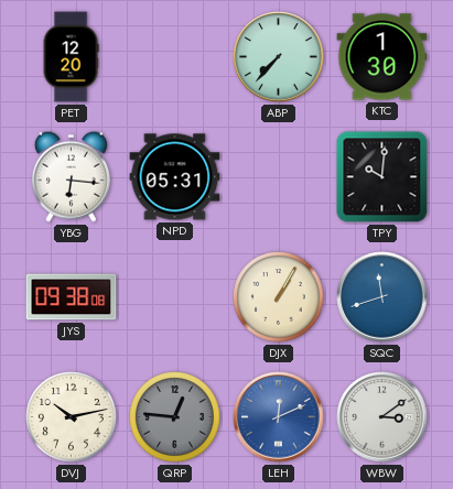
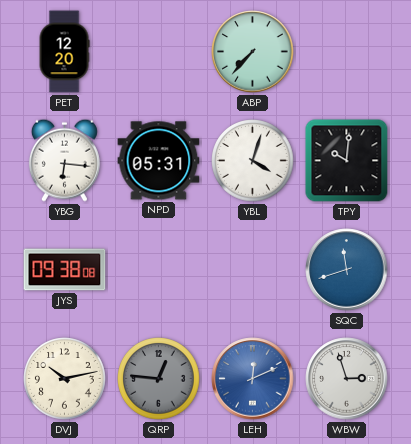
KTC: 1:30 -> none (382, 57)
YBL: none -> 4:03 (253, 161)
DJX: 1:05 -> none (279, 297)
WBW: 3:09 -> 2:57 (347, 379)
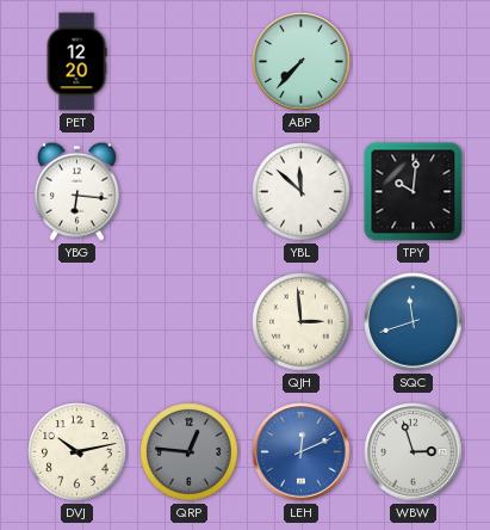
NPD: 05:31 -> none (159, 161)
YBL: 4:03 -> 11:52 (302, 192)
JYS: 09:38 -> none (65, 270)
QJH: none -> 2:59 (302, 322)
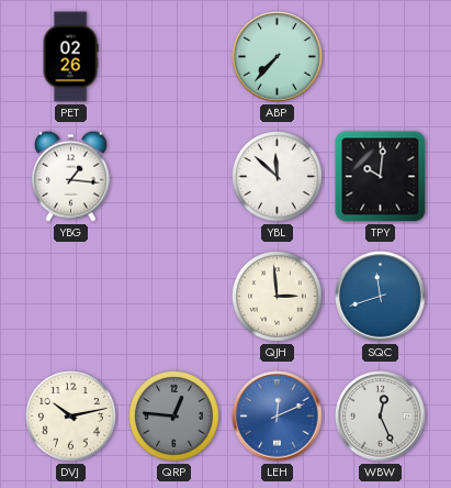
PET: 12:20 -> 02:26 (70, 57)
YBG: 6:16 -> 1:16 (70, 176)
WBW: 2:57 -> 12:26 (381, 417)
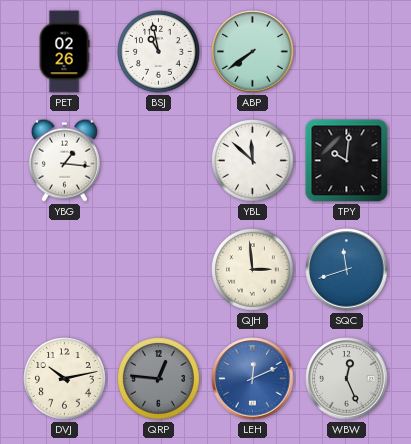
BSJ: none -> 10:58 (159, 52)
ABP: 7:37 -> 7:39 (253, 52)
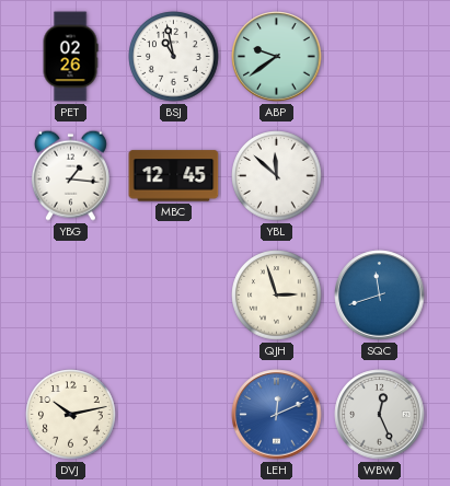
ABP: 7:39 -> 9:39 (277, 57)
MBC: none -> 12:45 (174, 176)
TPY: 10:01 -> none (347, 161)
QJH: 2:59 -> 2:57 (277, 296)
QRP: 12:46 -> none (159, 379)
